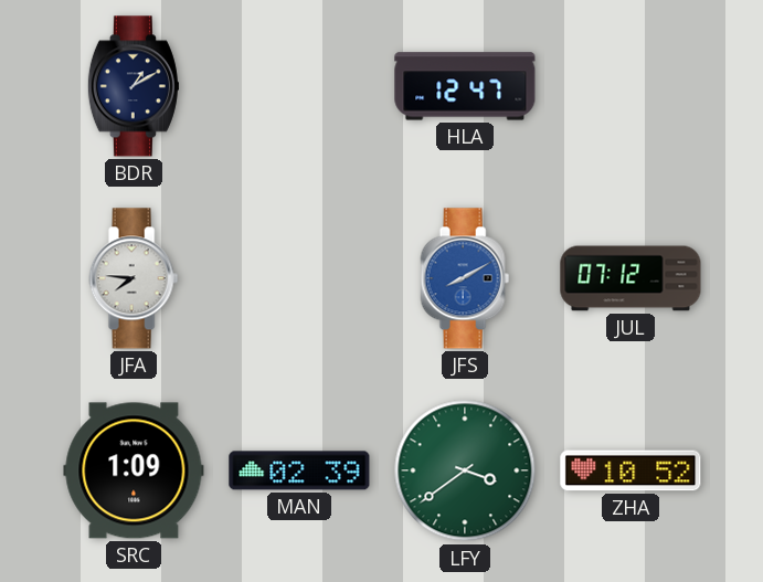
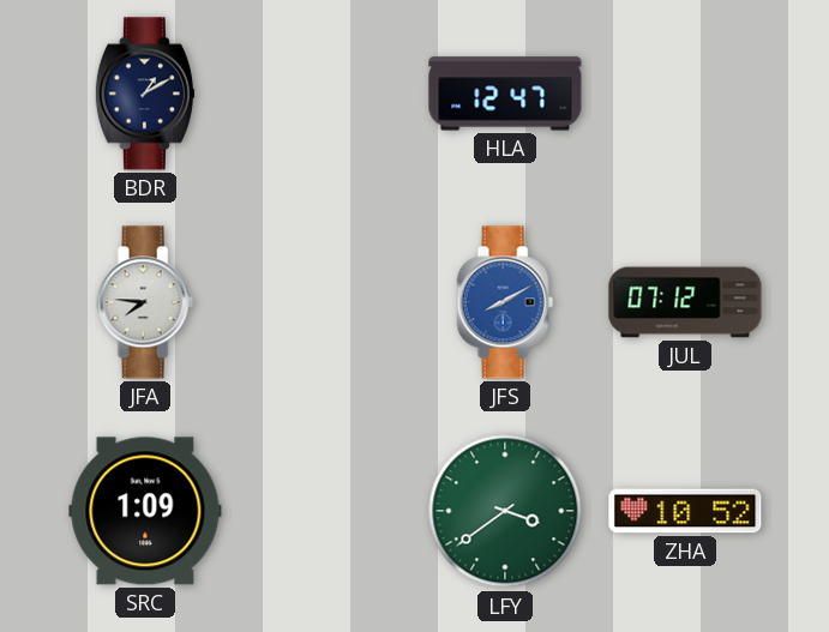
MAN: 02:39 -> none (299, 470)
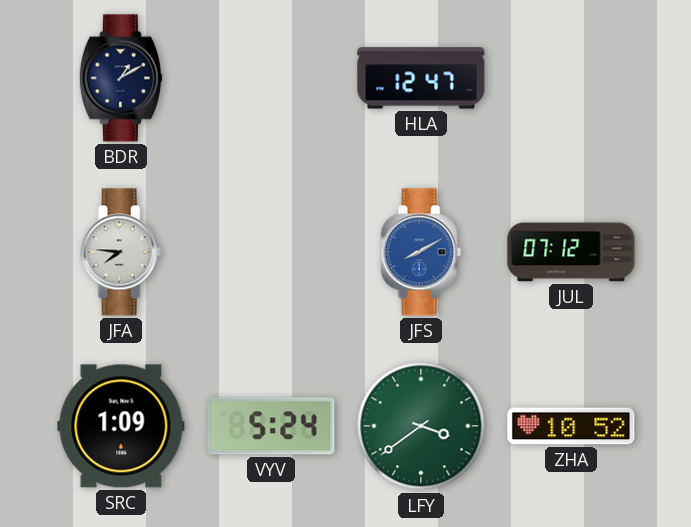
VYV: none -> 5:24 (271, 426)
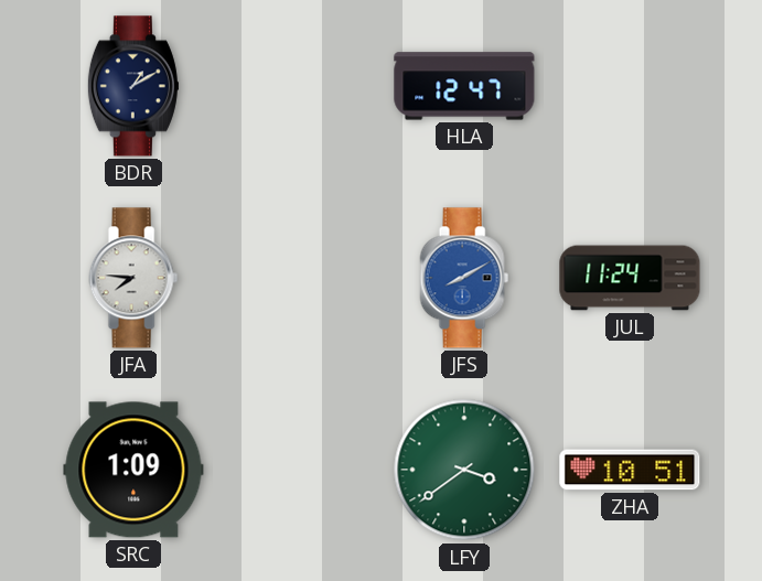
JUL: 07:12 -> 11:24 (630, 278)
VYV: 5:24 -> none (271, 426)
ZHA: 10:52 -> 10:51 (630, 470)
